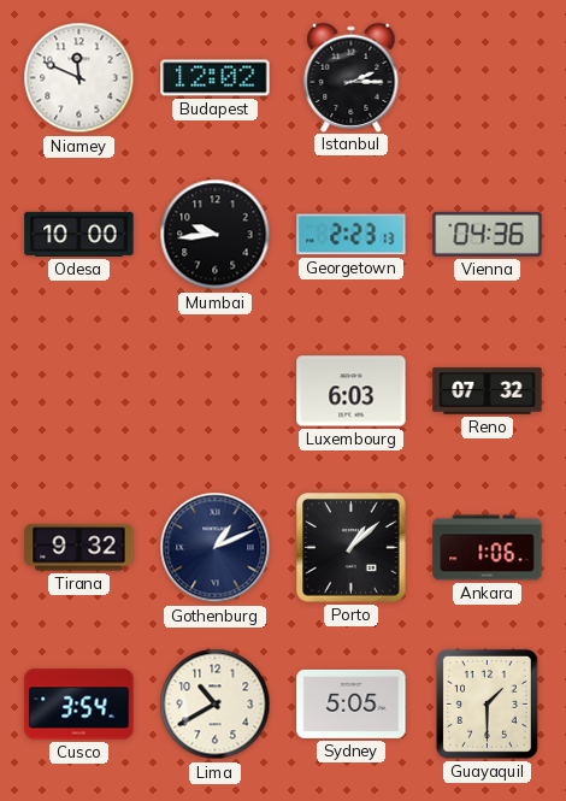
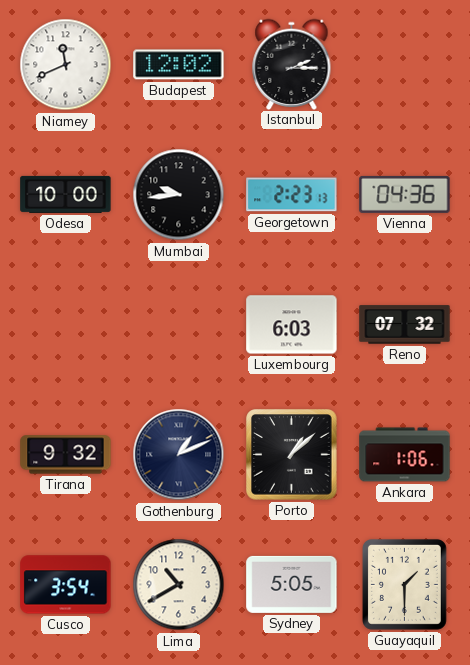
Niamey: 11:49 -> 11:41 (66, 65)
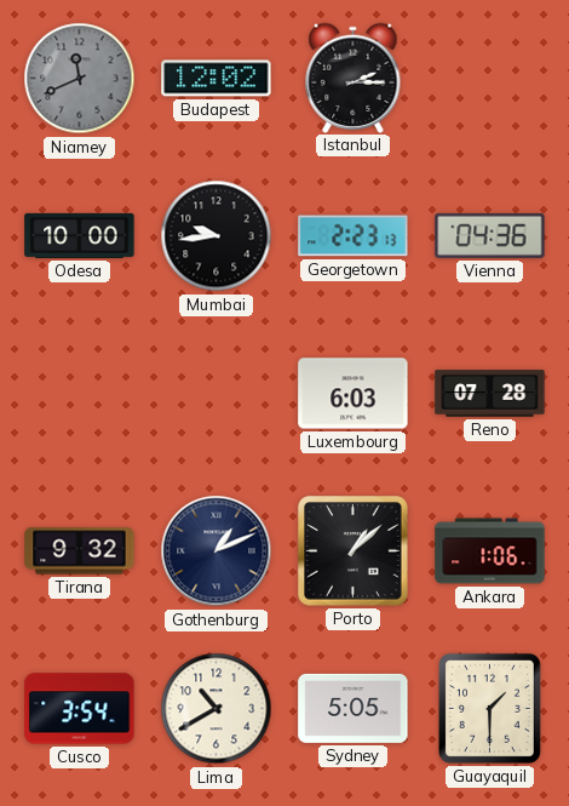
Niamey dial: white -> grey (80, 79)
Reno: 07:32 -> 07:28 (490, 394)
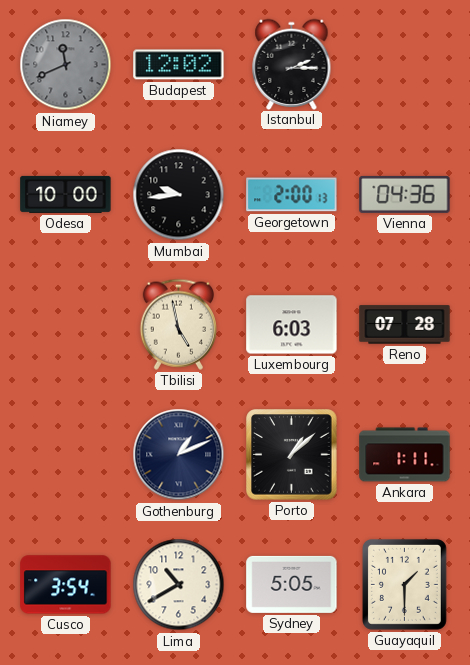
Georgetown: 2:23 -> 2:00 (292, 195)
Tbilisi: none -> 4:58 (178, 324)
Tirana: 9:32 -> none (80, 551)
Ankara: 1:06 -> 1:11 (405, 455)
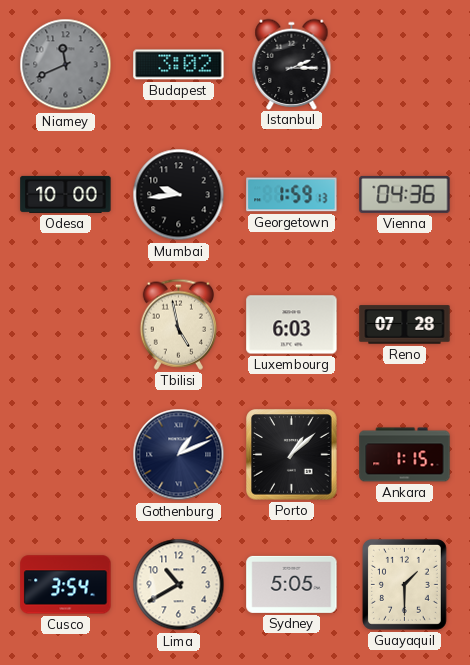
Budapest: 12:02 -> 3:02 (179, 65)
Georgetown: 2:00 -> 1:59 (292, 195)
Ankara: 1:11 -> 1:15 (405, 455)
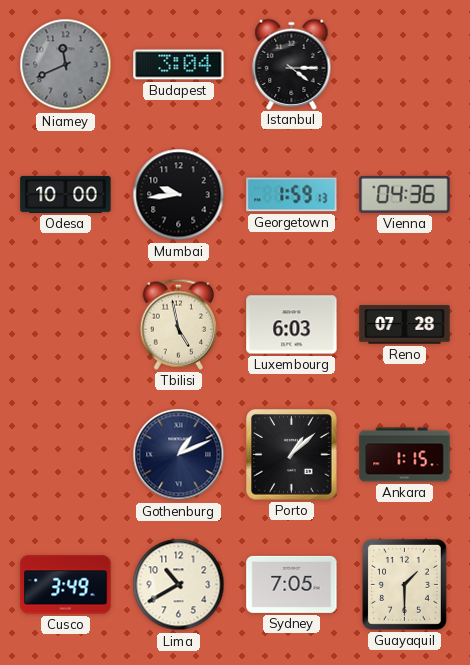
Budapest: 3:02 -> 3:04 (179, 65)
Istanbul: 2:15 -> 4:15 (292, 64)
Cusco: 3:54 -> 3:49 (66, 585)
Sydney: 5:05 -> 7:05 (292, 584)
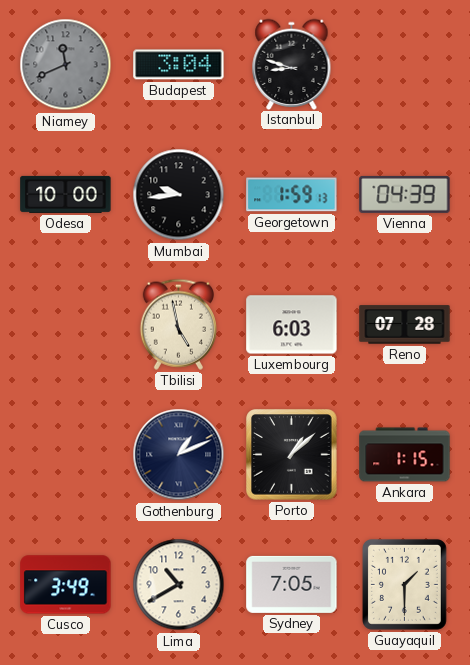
Istanbul: 4:15 -> 8:48 (292, 64)
Vienna: 04:36 -> 04:39 (405, 194)
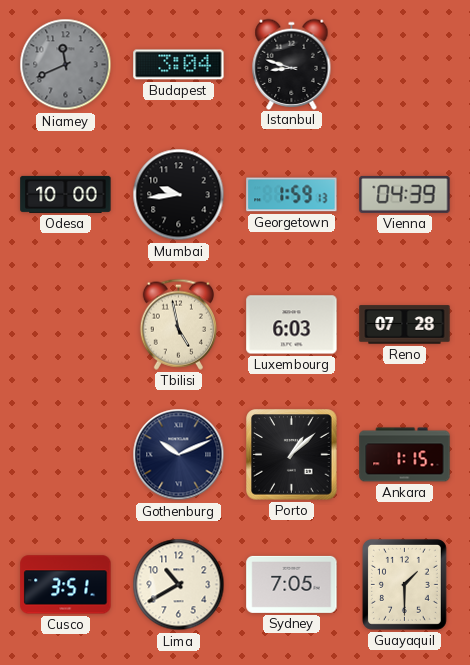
Gothenburg: 1:11 -> 10:11 (179, 455)
Cusco: 3:49 -> 3:51 (66, 585)
